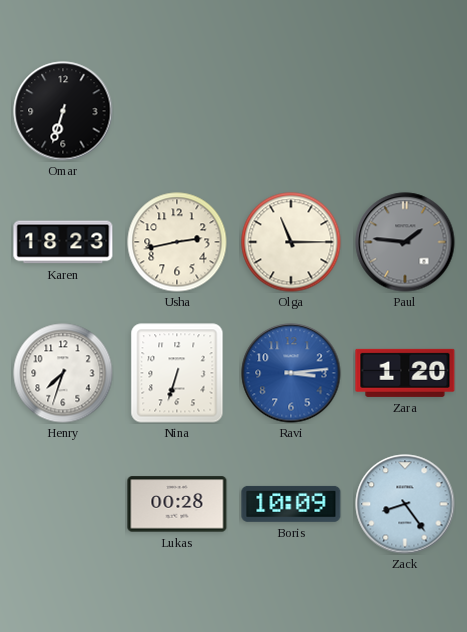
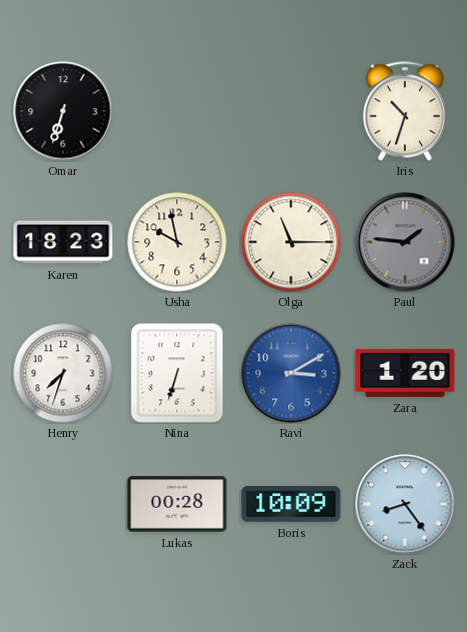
Iris: none -> 10:33 (405, 111)
Usha: 2:43 -> 9:58 (177, 242)
Ravi: 3:14 -> 3:10 (291, 373)
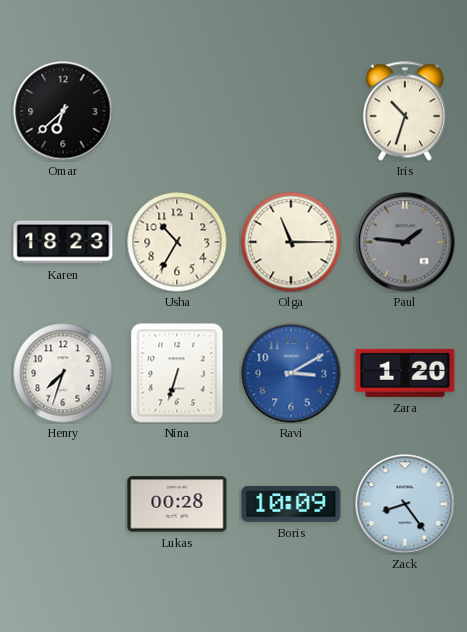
Omar: 6:33 -> 6:38 (63, 111)
Usha: 9:58 -> 10:35 (177, 242)
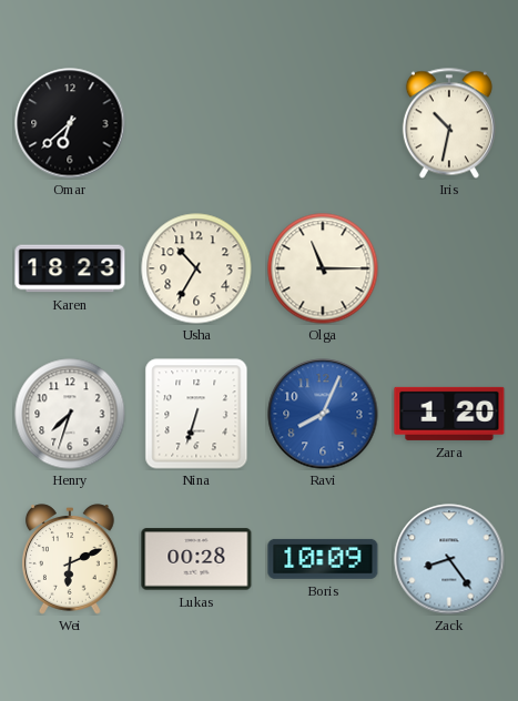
Iris: 10:33 -> 10:32 (449, 123)
Paul: 1:46 -> none (405, 242)
Ravi: 3:10 -> 8:04 (323, 414)
Wei: none -> 6:11 (70, 559)
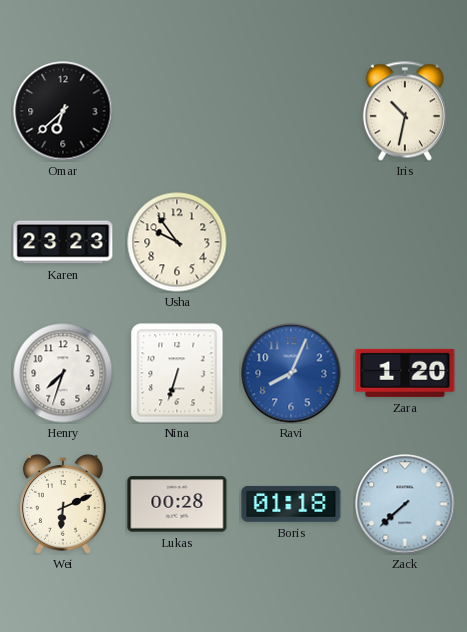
Karen: 18:23 -> 23:23 (63, 242)
Usha: 10:35 -> 9:54 (177, 242)
Olga: 11:15 -> none (323, 268)
Boris: 10:09 -> 01:18 (291, 504)
Zack: 8:24 -> 7:38 (405, 504)
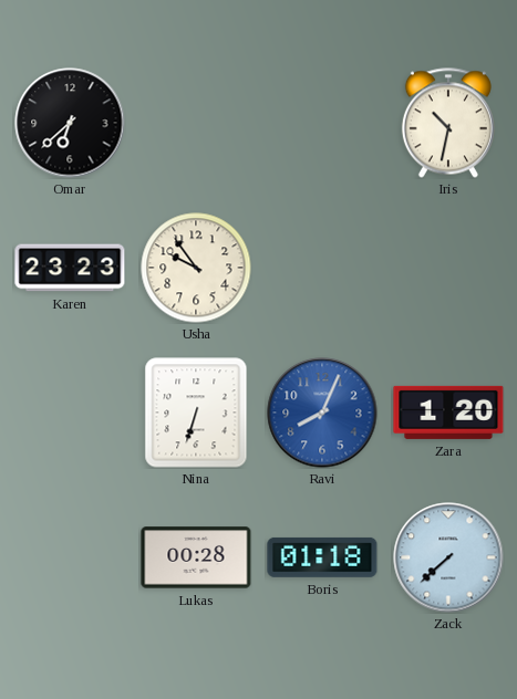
Henry: 7:33 -> none (63, 373)
Wei: 6:11 -> none (63, 504)
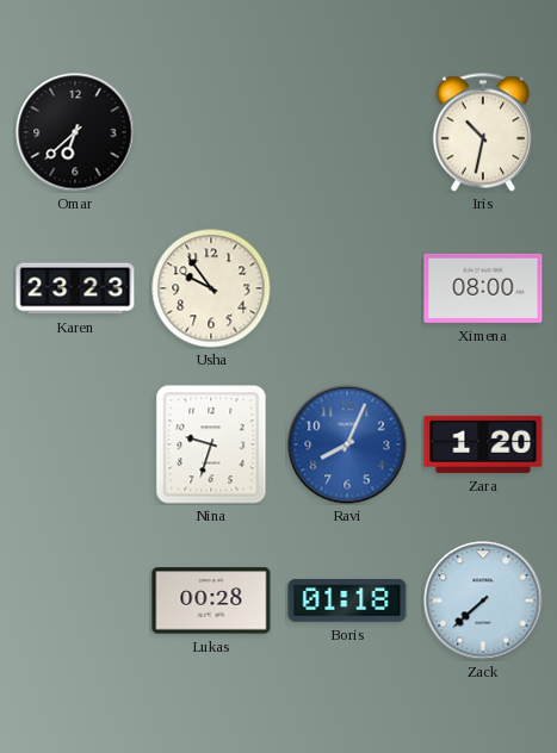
Ximena: none -> 08:00 (483, 288)
Nina: 6:33 -> 9:33 (211, 444)
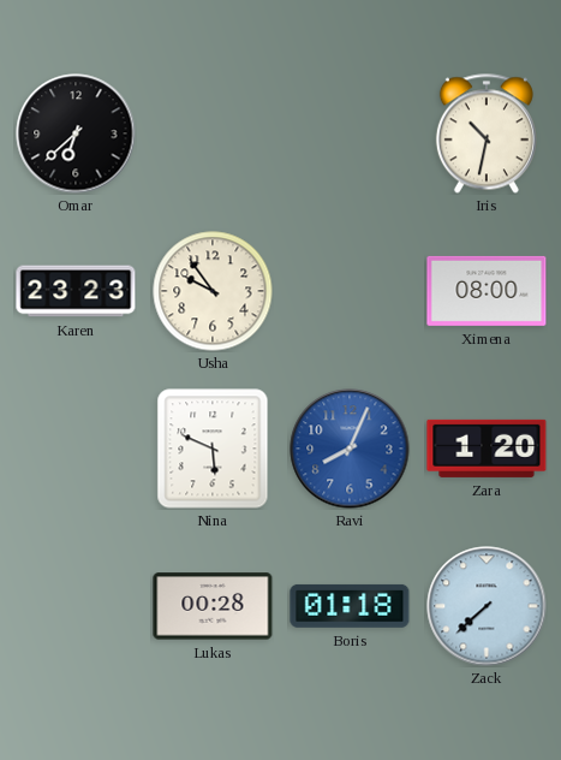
Nina: 9:33 -> 5:49 (213, 449)
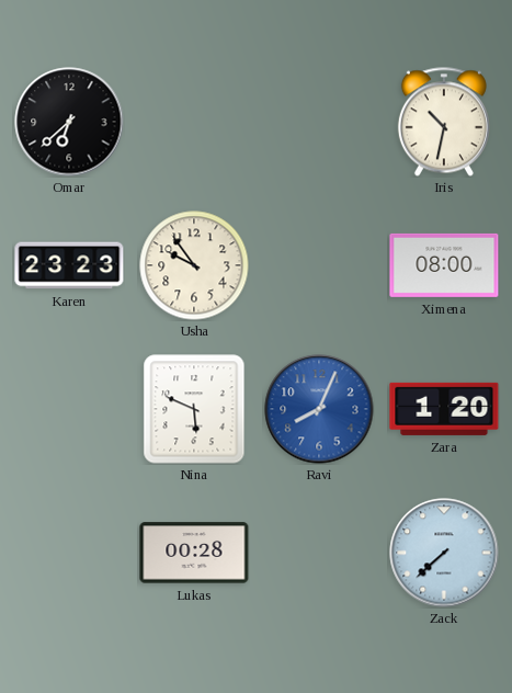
Boris: 01:18 -> none (350, 606)
